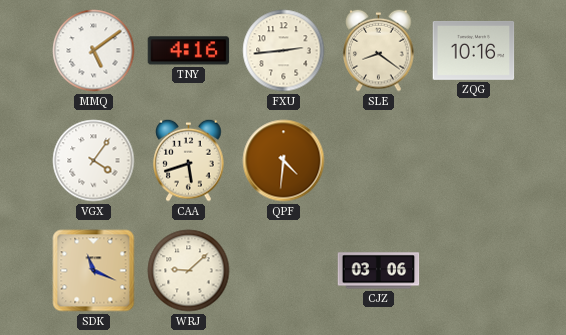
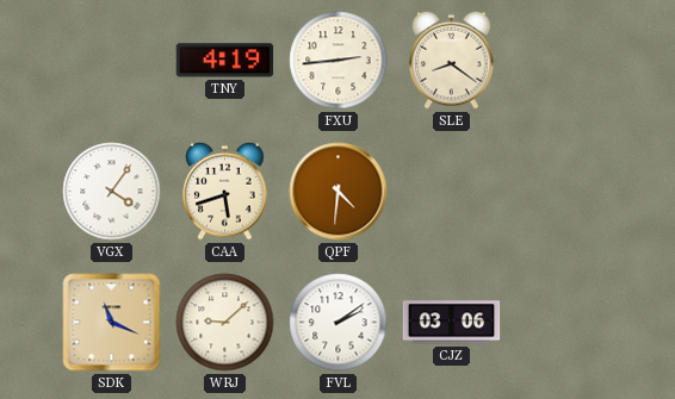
MMQ: 5:09 -> none (94, 51)
TNY: 4:16 -> 4:19 (225, 61)
ZQG: 10:16 -> none (474, 50)
FVL: none -> 2:09 (339, 323)
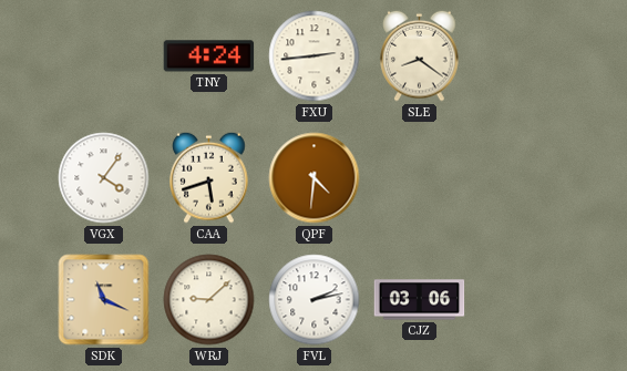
TNY: 4:19 -> 4:24 (209, 56)
FVL: 2:09 -> 2:13 (315, 300)
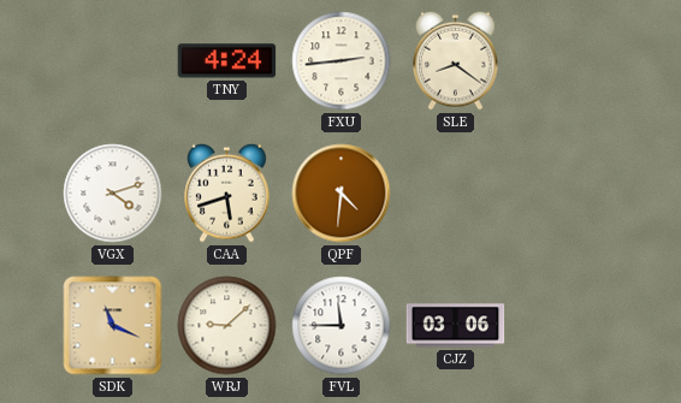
VGX: 4:06 -> 4:12 (113, 194)
FVL: 2:13 -> 11:45 (342, 326)
